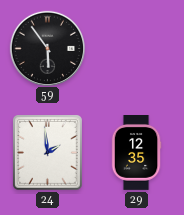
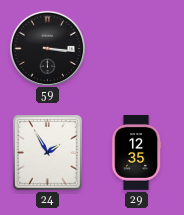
59: 5:54 -> 3:16 (47, 48)
24: 1:59 -> 1:55 (47, 152)
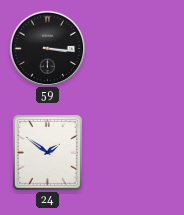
24: 1:55 -> 1:51 (47, 152)
29: 12:35 -> none (136, 153)
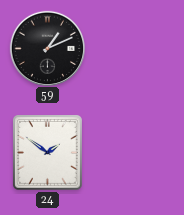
59: 3:16 -> 1:11 (47, 48)
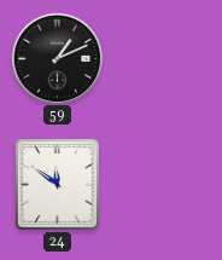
24: 1:51 -> 11:51 (57, 184)
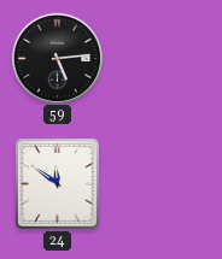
59: 1:11 -> 5:14 (57, 58)
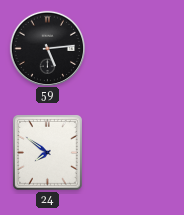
24: 11:51 -> 7:51 (47, 152)
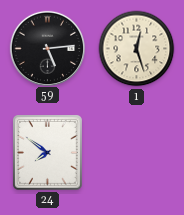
1: none -> 12:27 (137, 49)
